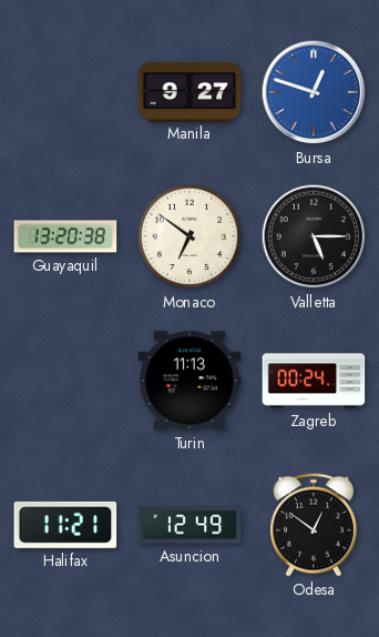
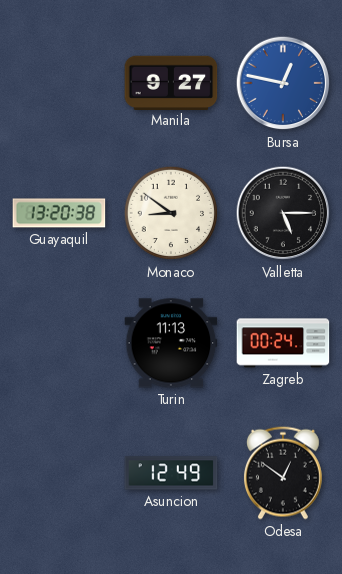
Bursa: 12:48 -> 12:47 (283, 83)
Monaco: 6:51 -> 8:51 (171, 213)
Halifax: 11:21 -> none (65, 525)
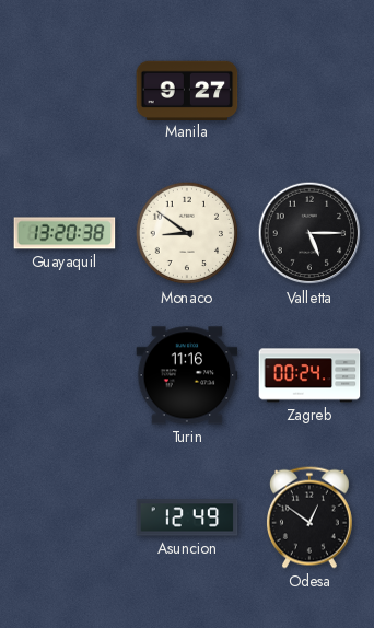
Bursa: 12:47 -> none (283, 83)
Turin: 11:13 -> 11:16 (187, 375)
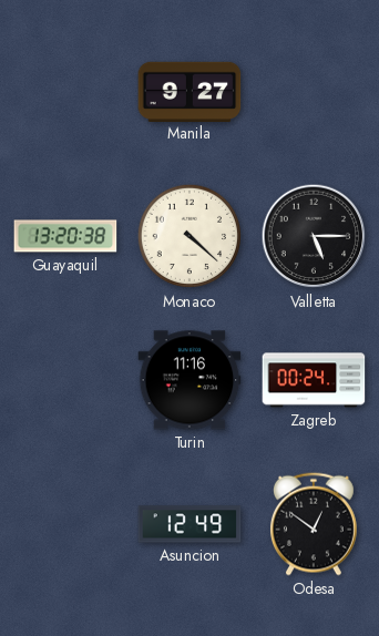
Monaco: 8:51 -> 4:22 (189, 236)
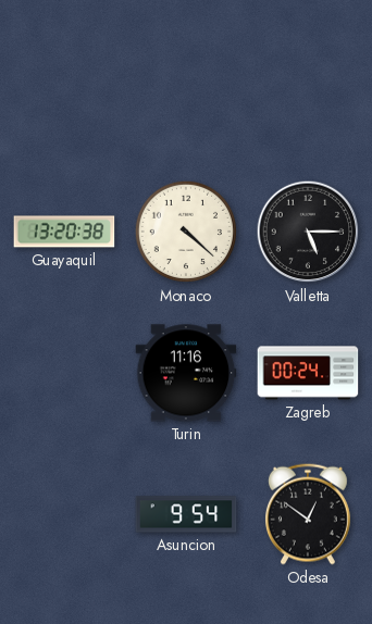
Manila: 9:27 -> none (189, 91)
Asuncion: 12:49 -> 9:54 (186, 514)
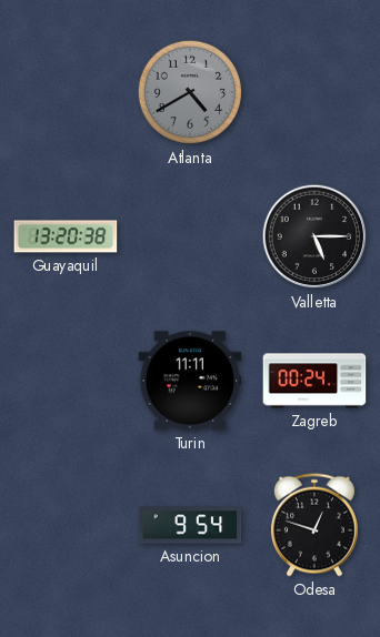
Atlanta: none -> 4:40 (190, 92)
Monaco: 4:22 -> none (186, 232)
Turin: 11:16 -> 11:11 (190, 381)
Odesa: 12:51 -> 12:48 (314, 525)
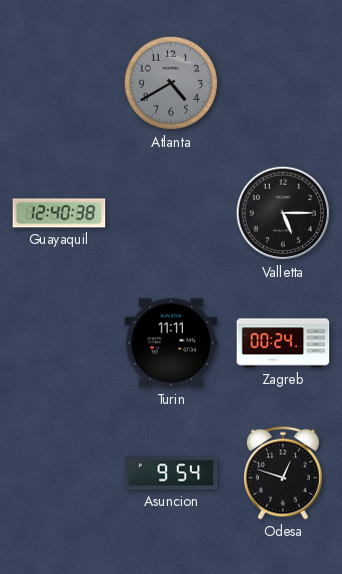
Guayaquil: 13:20 -> 12:40 (59, 213)
